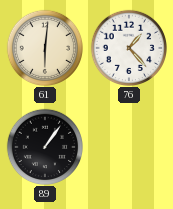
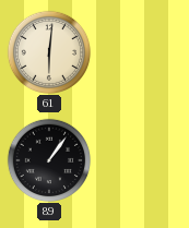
76: 1:23 -> none (128, 47)
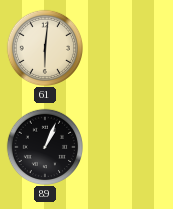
89: 1:06 -> 1:04 (44, 146)
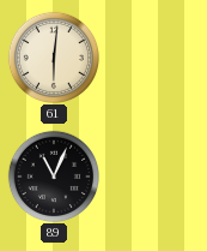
89: 1:04 -> 11:04 (53, 175)
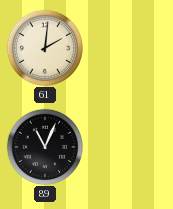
61: 6:01 -> 2:01 (44, 47)
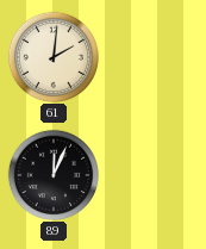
89: 11:04 -> 12:04 (52, 174)
